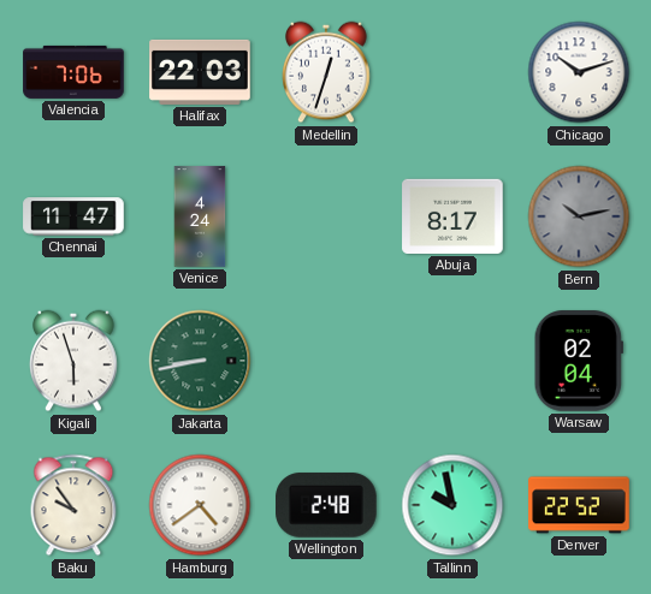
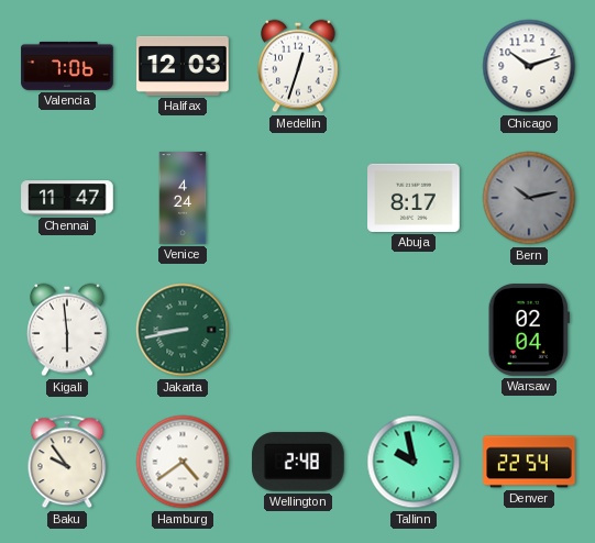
Halifax: 22:03 -> 12:03 (183, 66)
Kigali: 5:57 -> 5:59 (67, 330)
Denver: 22:52 -> 22:54 (529, 462)
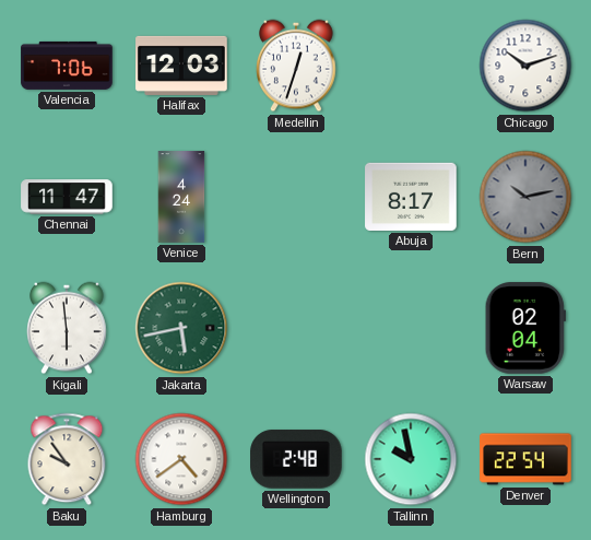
Jakarta: 8:43 -> 5:43 (181, 328)
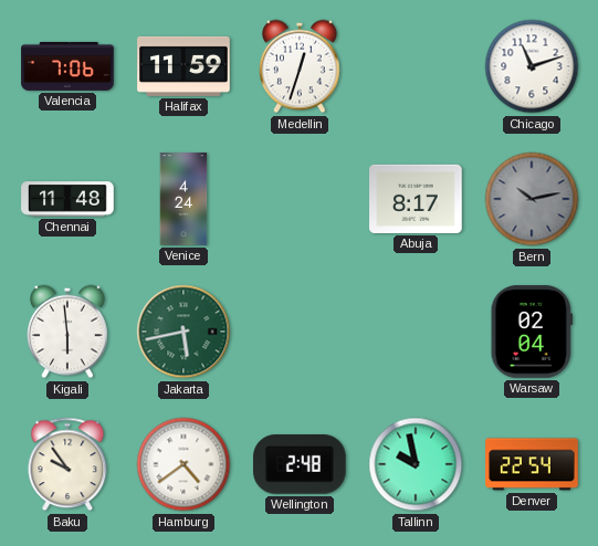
Halifax: 12:03 -> 11:59 (183, 66)
Chicago: 10:12 -> 11:12 (532, 66)
Chennai: 11:47 -> 11:48 (67, 199)
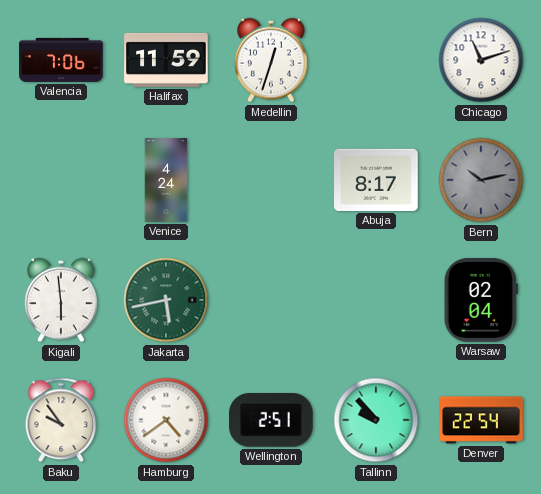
Chennai: 11:48 -> none (67, 199)
Wellington: 2:48 -> 2:51 (271, 420)
Tallinn: 9:58 -> 9:53 (376, 420)
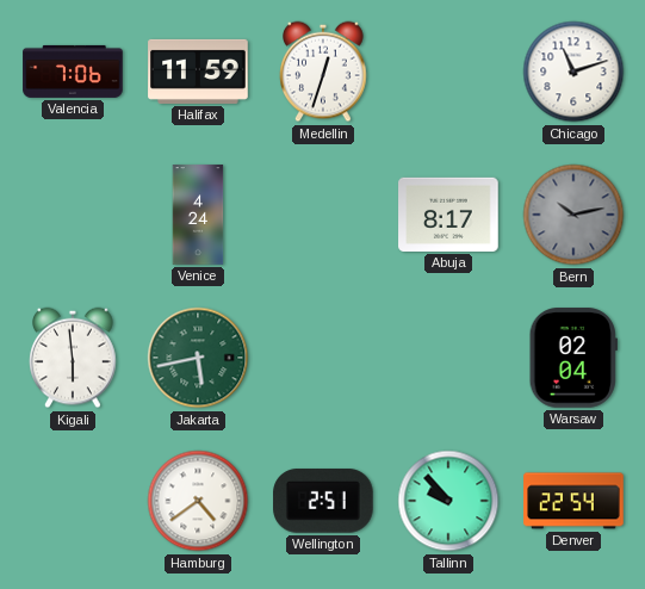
Baku: 9:54 -> none (61, 420)
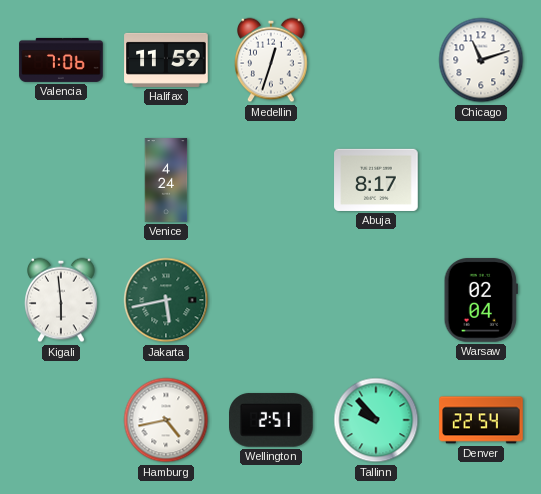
Bern: 10:13 -> none (573, 215)
Hamburg: 4:39 -> 4:43 (166, 420)
